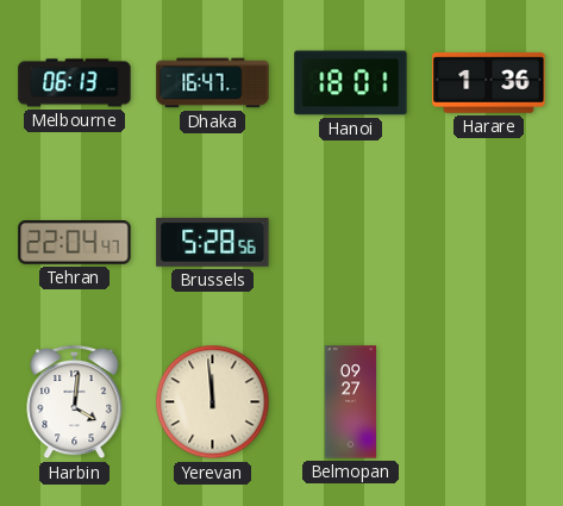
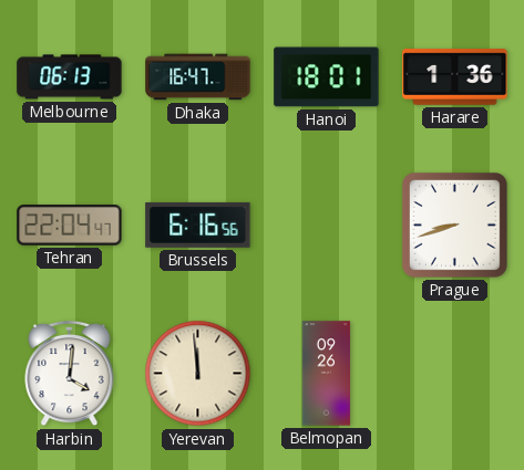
Brussels: 5:28 -> 6:16 (198, 224)
Prague: none -> 8:42 (455, 226)
Belmopan: 09:27 -> 09:26 (327, 374)
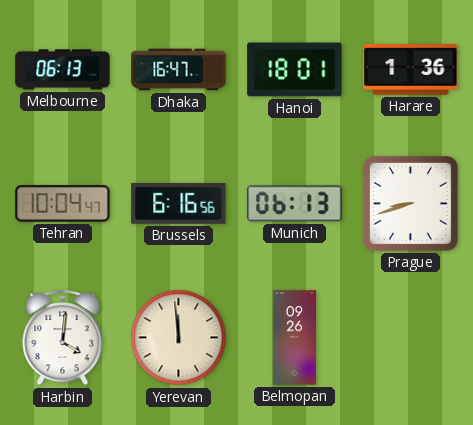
Tehran: 22:04 -> 10:04 (63, 204)
Munich: none -> 06:13 (295, 204)
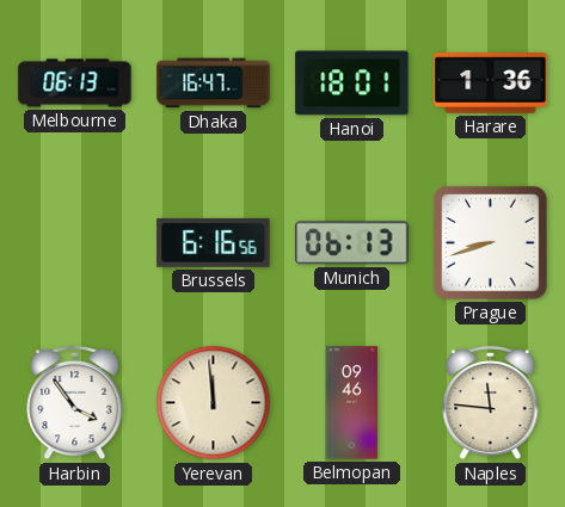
Tehran: 10:04 -> none (63, 204)
Harbin: 4:01 -> 3:54 (75, 403)
Belmopan: 09:26 -> 09:46 (352, 403)
Naples: none -> 11:46 (491, 403)
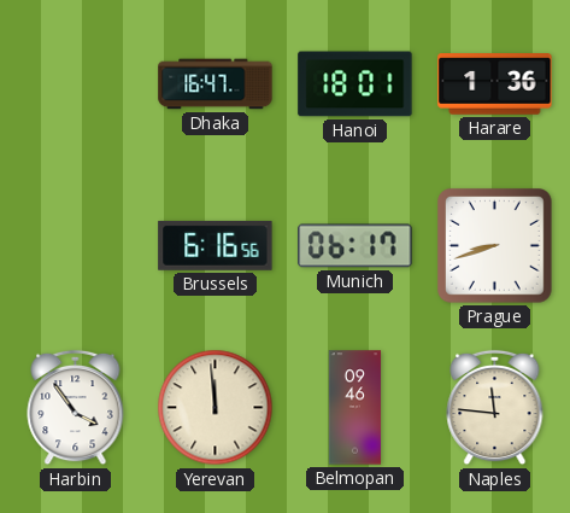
Melbourne: 06:13 -> none (75, 84)
Munich: 06:13 -> 06:17 (355, 246)
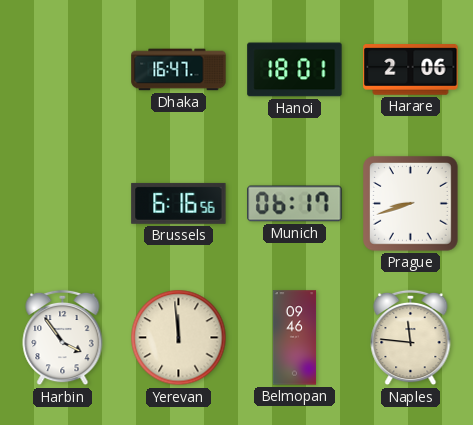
Harare: 1:36 -> 2:06 (411, 70)
